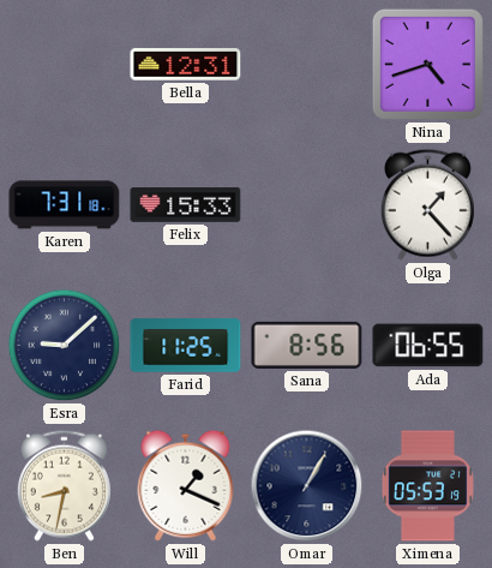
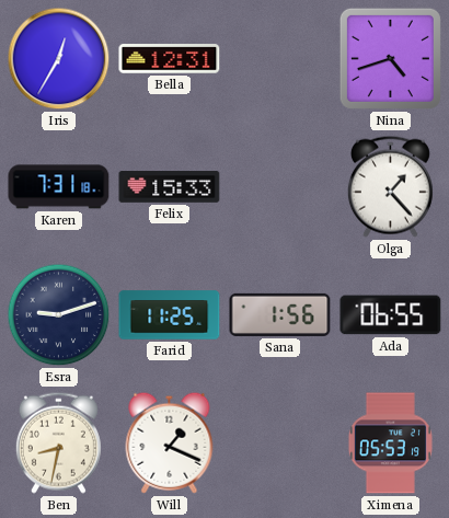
Iris: none -> 12:35 (59, 59)
Esra: 9:08 -> 9:12 (59, 315)
Sana: 8:56 -> 1:56 (280, 314)
Omar: 1:05 -> none (307, 486)
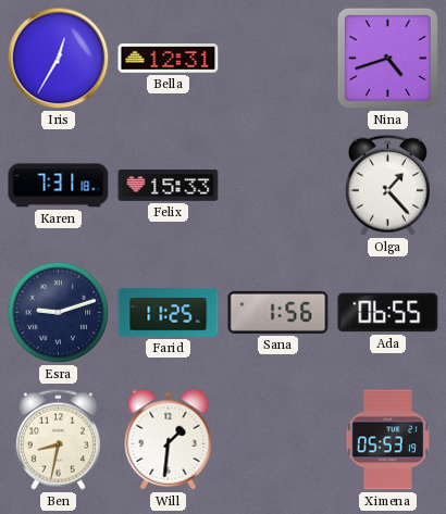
Will: 1:19 -> 1:31 (169, 439)
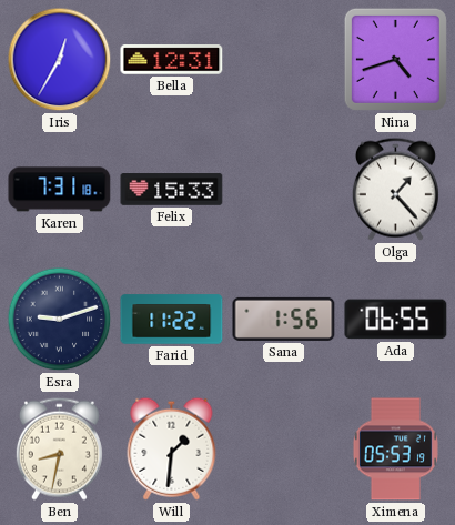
Farid: 11:25 -> 11:22 (172, 320)
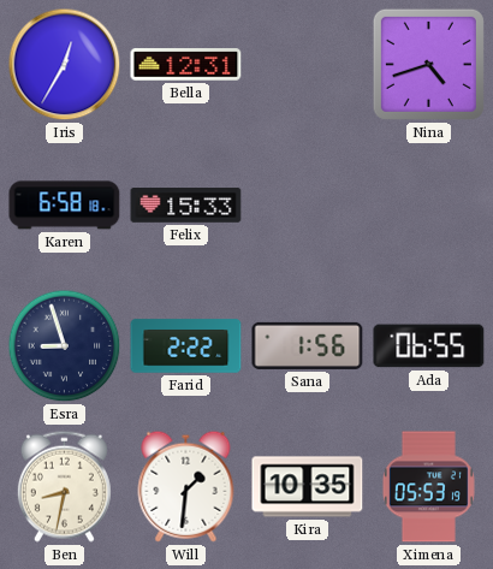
Karen: 7:31 -> 6:58 (65, 206)
Olga: 1:23 -> none (395, 189)
Esra: 9:12 -> 8:57 (65, 346)
Farid: 11:22 -> 2:22 (186, 346)
Kira: none -> 10:35 (308, 487)
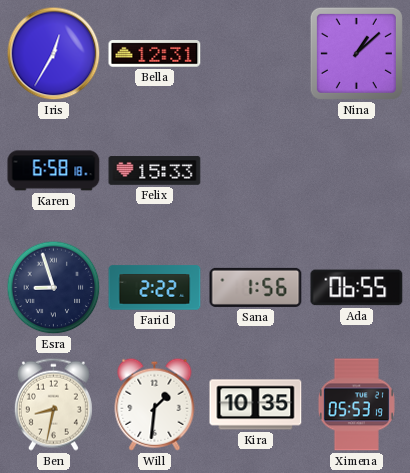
Nina: 4:42 -> 1:08 (356, 53)
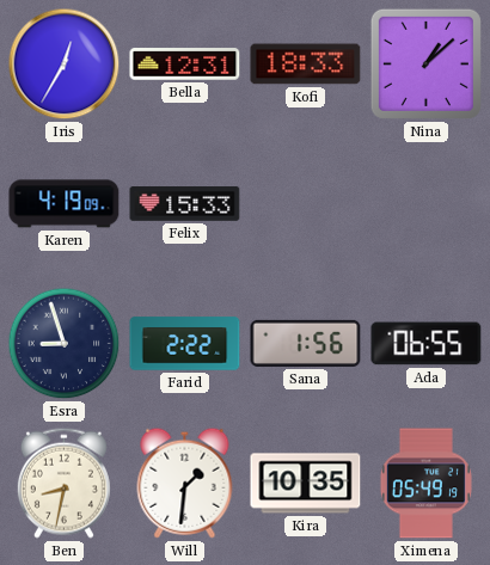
Kofi: none -> 18:33 (306, 65)
Karen: 6:58 -> 4:19 (65, 204)
Ximena: 05:53 -> 05:49 (425, 484)
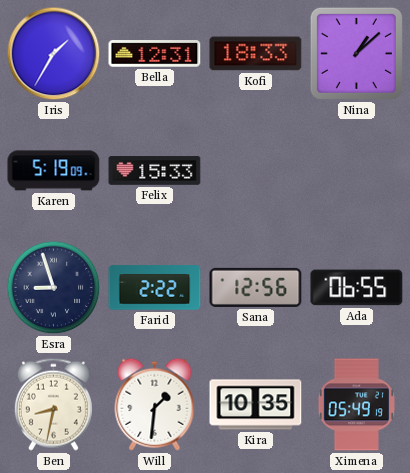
Iris: 12:35 -> 1:35 (54, 54)
Karen: 4:19 -> 5:19 (54, 171)
Sana: 1:56 -> 12:56 (256, 287)
